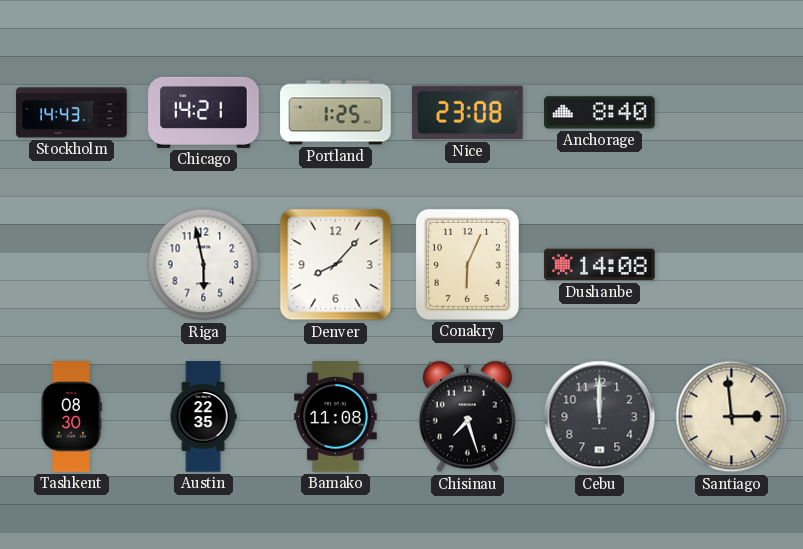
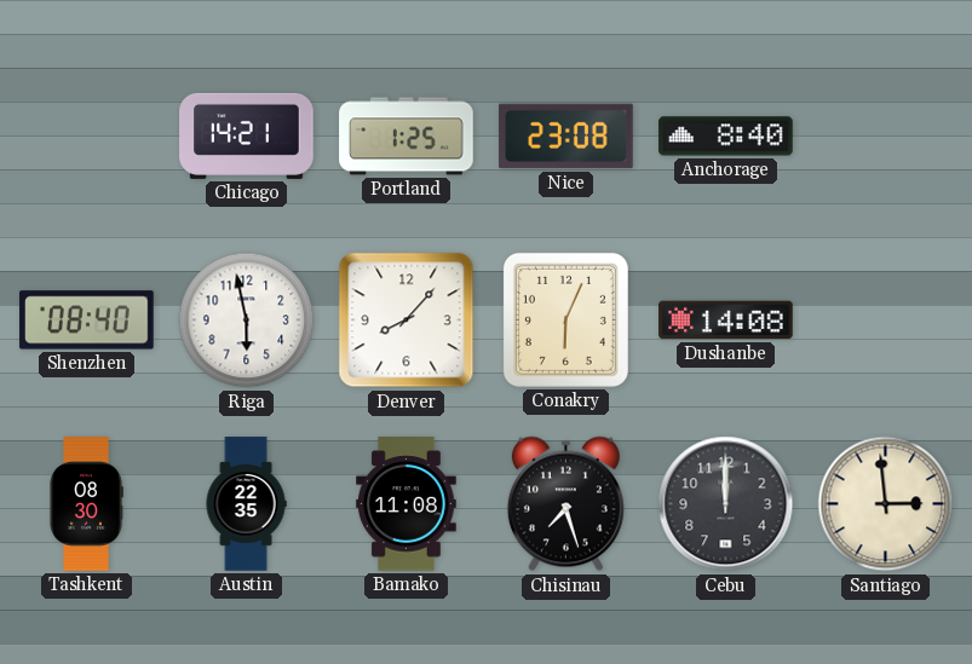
Stockholm: 14:43 -> none (72, 113)
Shenzhen: none -> 08:40 (87, 321)
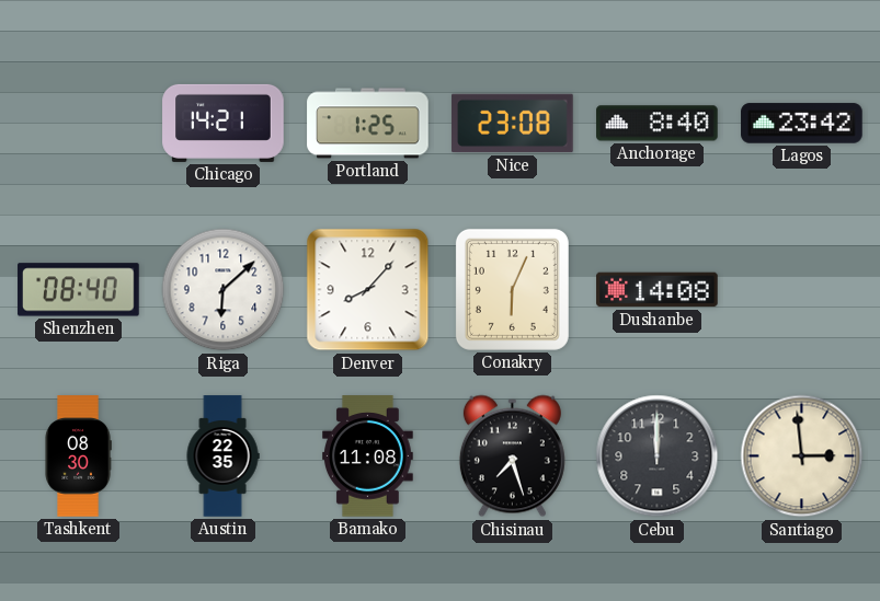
Lagos: none -> 23:42 (802, 124)
Riga: 5:58 -> 6:08 (224, 290)
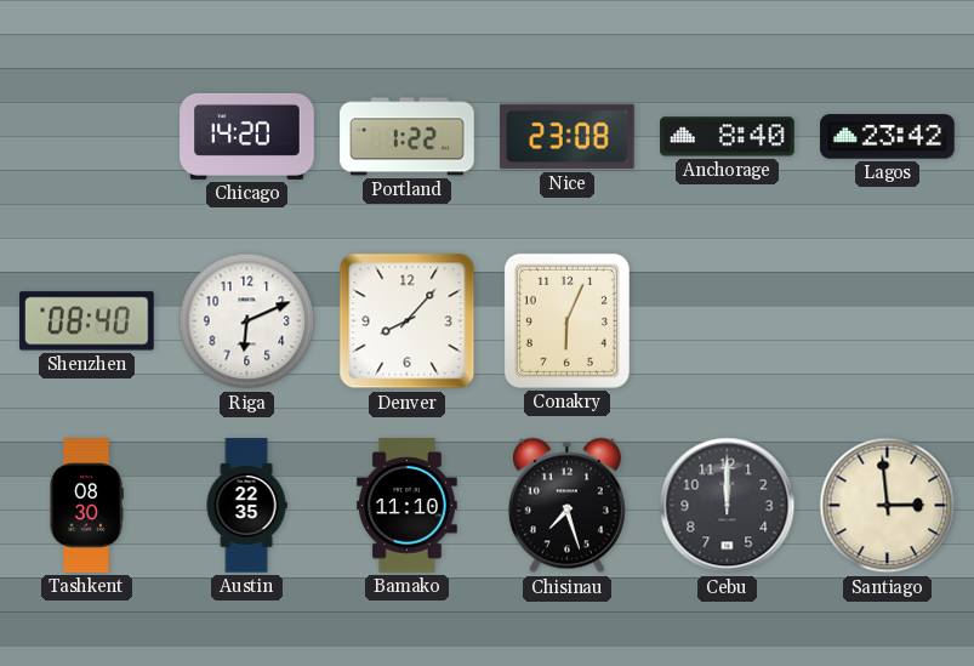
Chicago: 14:21 -> 14:20 (247, 136)
Portland: 1:25 -> 1:22 (408, 137)
Riga: 6:08 -> 6:11 (247, 321)
Dushanbe: 14:08 -> none (658, 290)
Bamako: 11:08 -> 11:10 (408, 506)
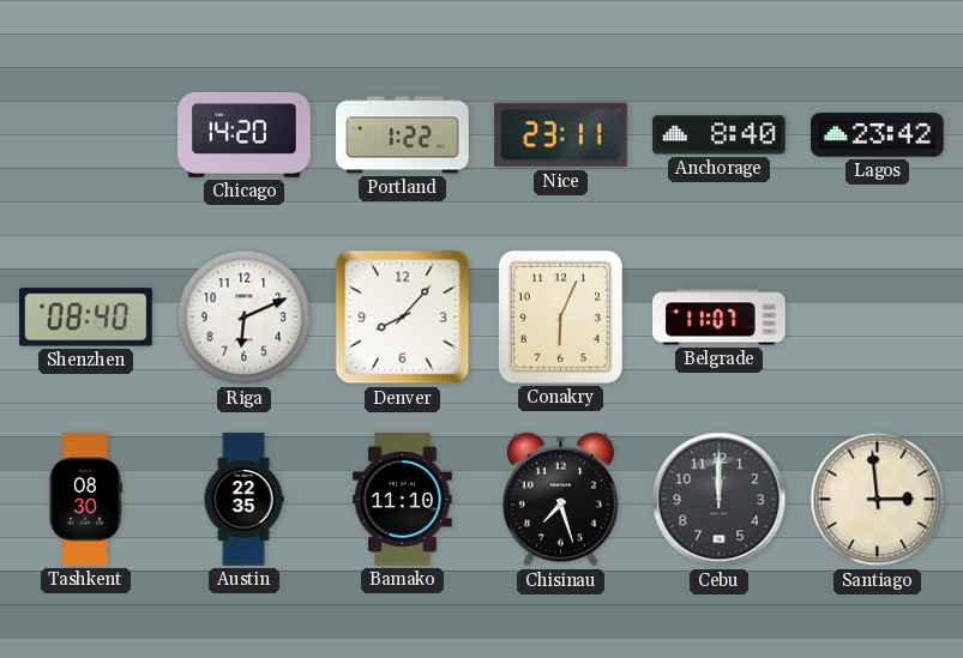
Nice: 23:08 -> 23:11 (561, 135)
Belgrade: none -> 11:07 (720, 318)
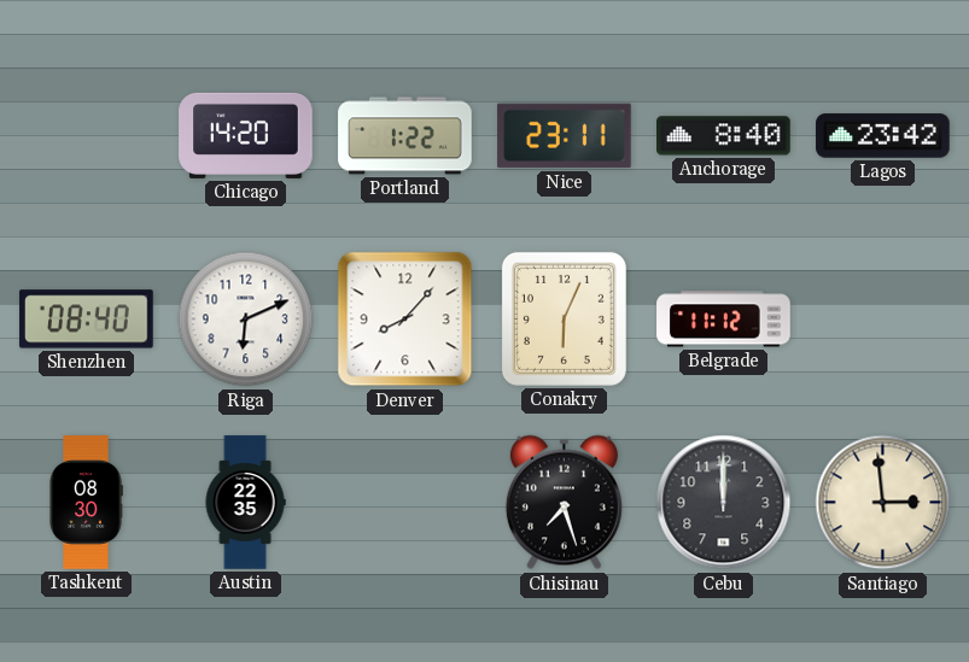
Belgrade: 11:07 -> 11:12 (724, 320)
Bamako: 11:10 -> none (403, 500)
